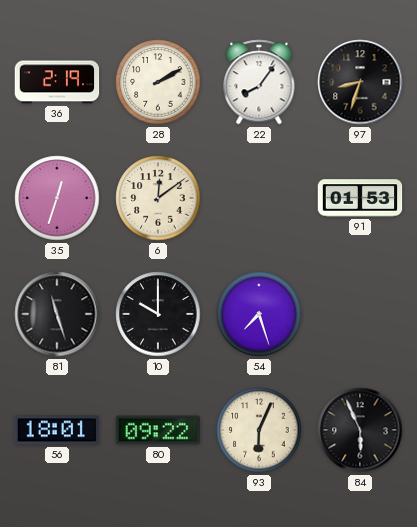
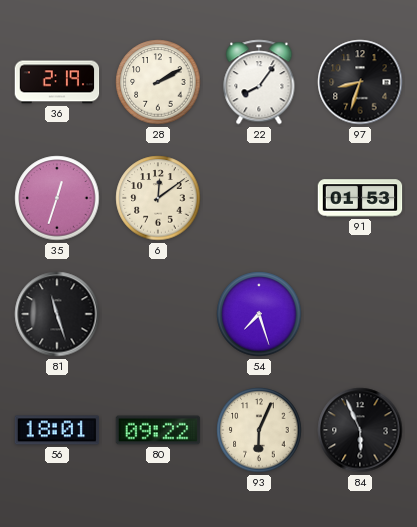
10: 10:00 -> none (158, 314)
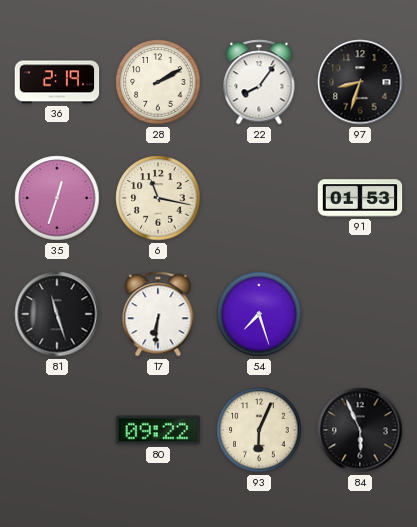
6: 12:09 -> 11:17 (158, 198)
17: none -> 6:31 (158, 314)
56: 18:01 -> none (57, 430)
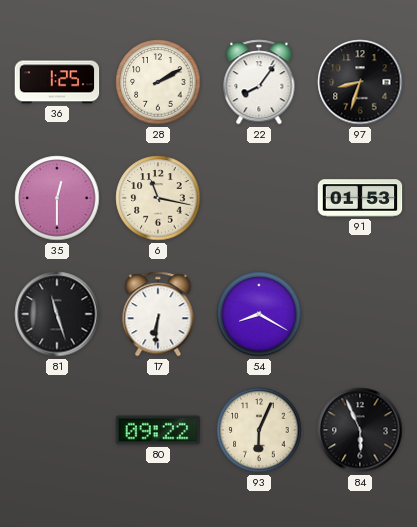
36: 2:19 -> 1:25 (57, 82)
35: 12:33 -> 12:30 (57, 198)
54: 7:27 -> 8:20 (259, 314)
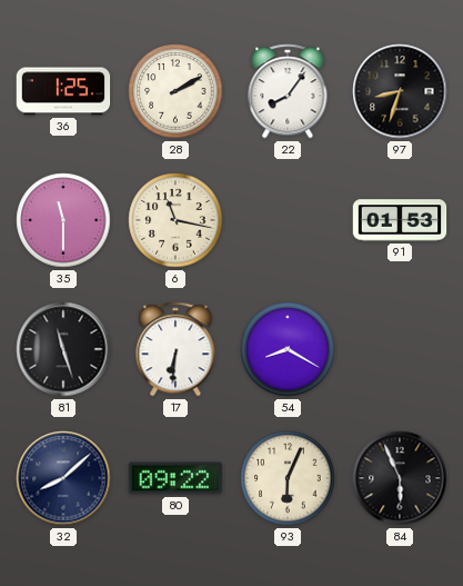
35: 12:30 -> 11:30 (63, 220)
32: none -> 8:08 (63, 478)
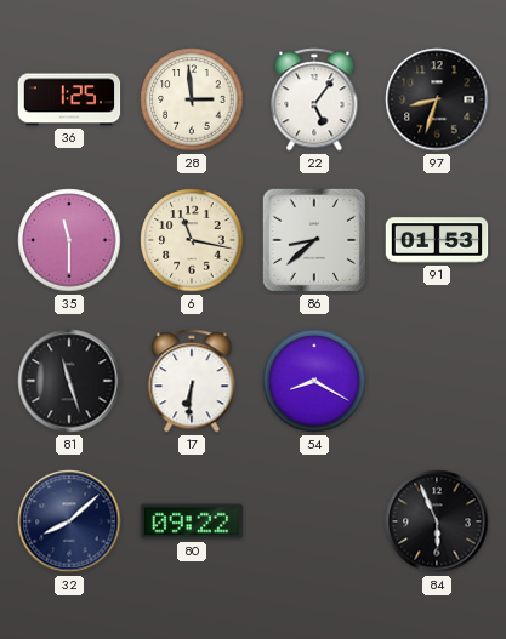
28: 2:10 -> 2:59 (192, 99)
22: 8:06 -> 5:06 (314, 99)
86: none -> 8:38 (314, 240)
93: 6:04 -> none (288, 478)
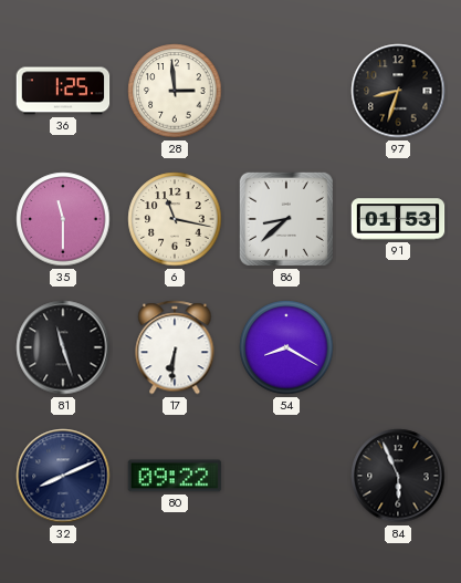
22: 5:06 -> none (314, 99)
32: 8:08 -> 8:11 (63, 476)
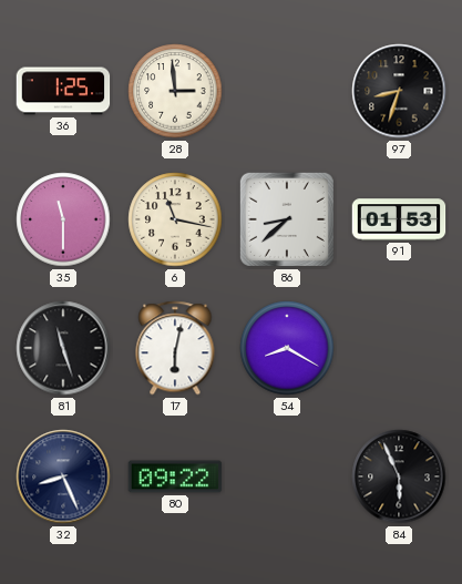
17: 6:31 -> 6:02 (175, 348)
32: 8:11 -> 8:26 (63, 477)
